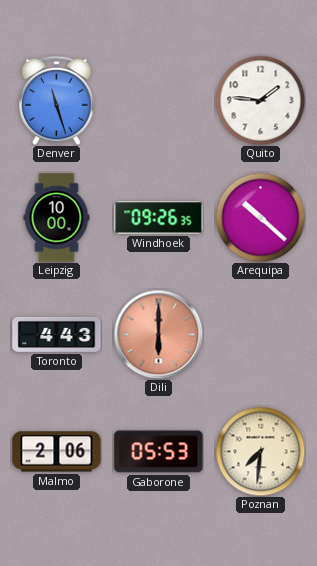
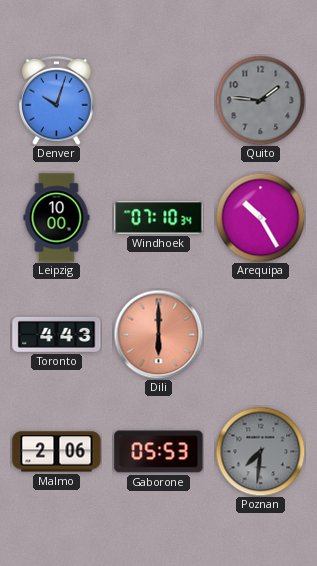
Denver: 11:27 -> 10:03 (57, 100)
Quito dial: white -> grey (260, 100)
Windhoek: 09:26 -> 07:10 (159, 218)
Arequipa: 10:22 -> 10:25 (260, 217)
Poznan dial: cream -> grey (260, 451)
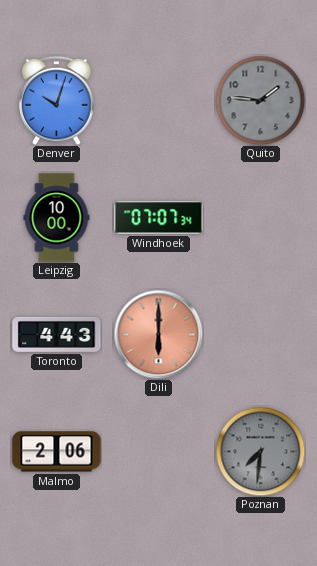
Windhoek: 07:10 -> 07:07 (159, 218)
Arequipa: 10:25 -> none (260, 217)
Gaborone: 05:53 -> none (159, 452)
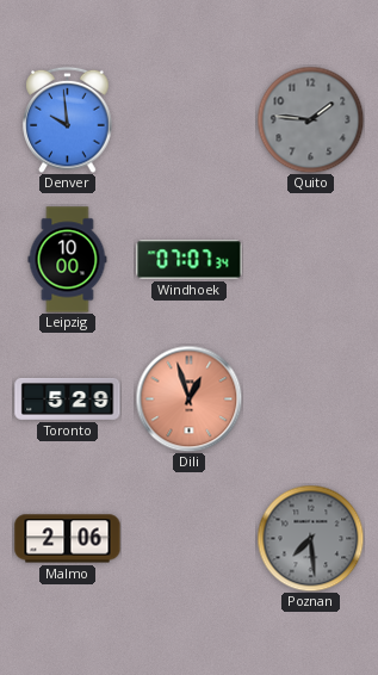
Denver: 10:03 -> 9:59 (68, 119)
Toronto: 4:43 -> 5:29 (68, 398)
Dili: 6:00 -> 12:57 (188, 398)
Poznan: 7:31 -> 7:29 (310, 538)
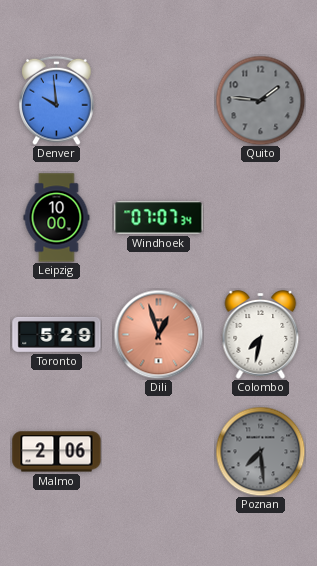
Colombo: none -> 7:32 (261, 335)
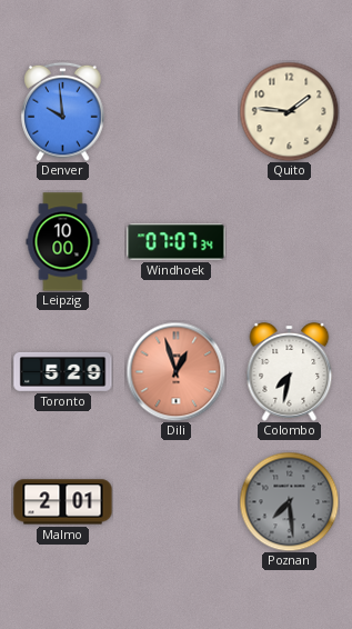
Quito dial: grey -> cream (289, 111)
Malmo: 2:06 -> 2:01 (63, 502)
